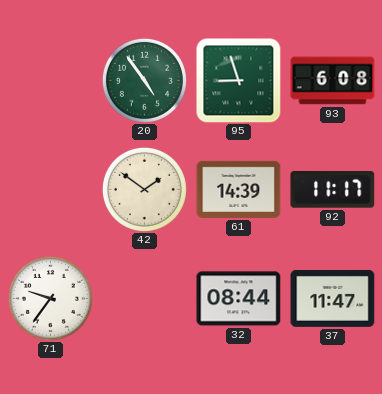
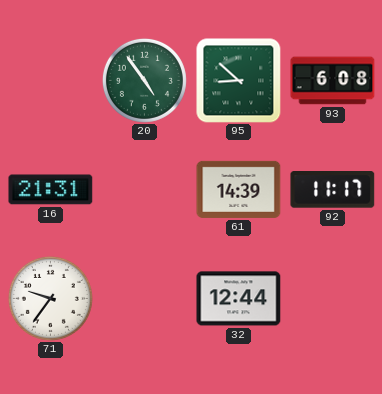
95: 8:57 -> 8:52 (239, 81)
16: none -> 21:31 (51, 190)
42: 1:51 -> none (144, 189)
32: 08:44 -> 12:44 (239, 299)
37: 11:47 -> none (333, 298)
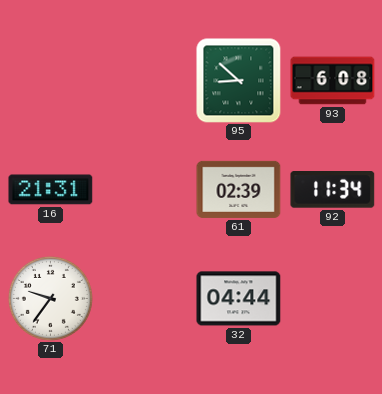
20: 4:54 -> none (144, 80)
61: 14:39 -> 02:39 (239, 189)
92: 11:17 -> 11:34 (333, 190)
32: 12:44 -> 04:44 (239, 299)
